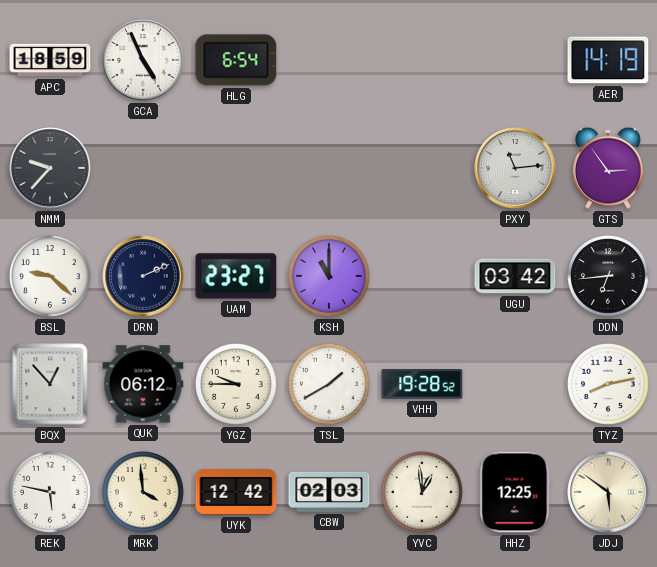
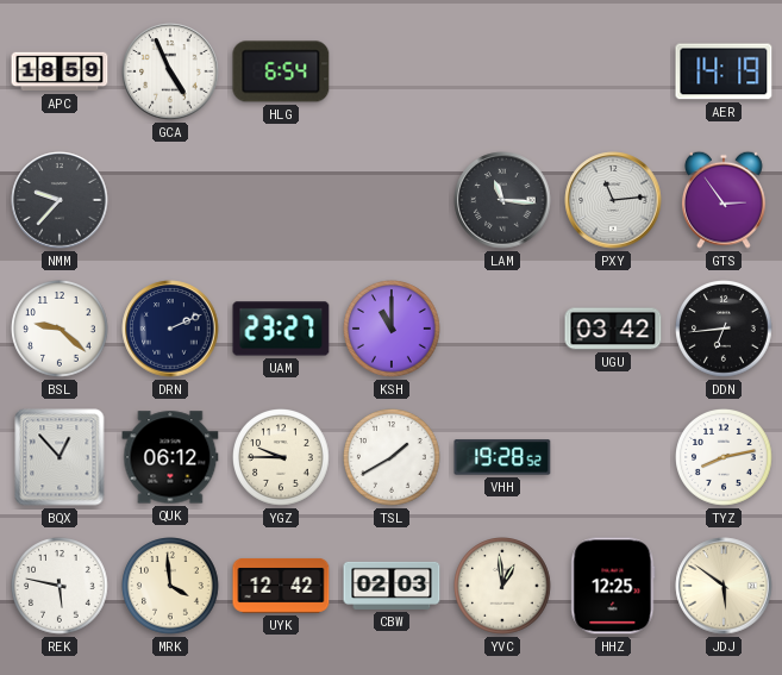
LAM: none -> 11:16 (502, 200)
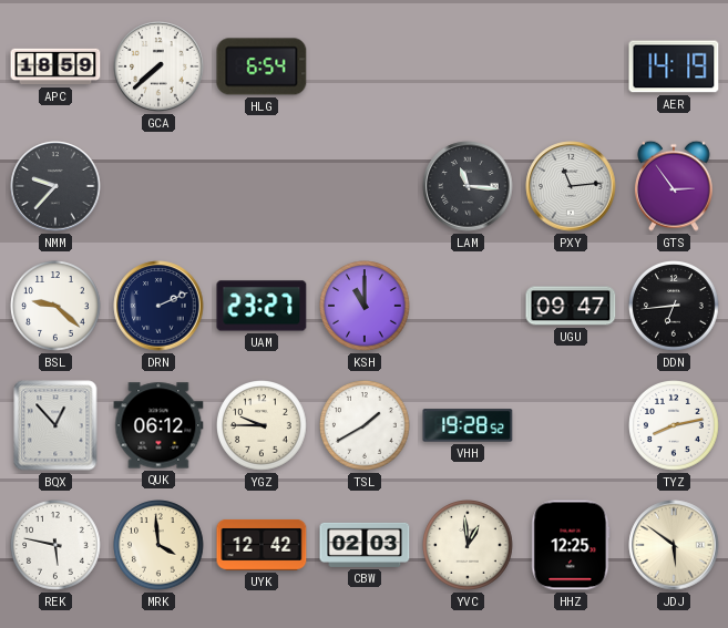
GCA: 4:56 -> 7:38 (158, 66)
UGU: 03:42 -> 09:47 (571, 306)
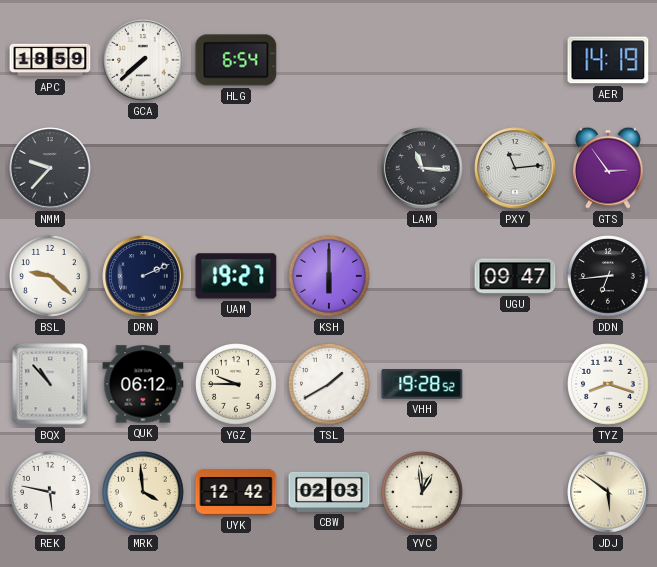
UAM: 23:27 -> 19:27 (236, 276)
KSH: 11:00 -> 6:00 (330, 277)
BQX: 12:53 -> 10:53 (50, 384)
TYZ: 8:13 -> 8:18 (609, 385)
HHZ: 12:25 -> none (571, 545)
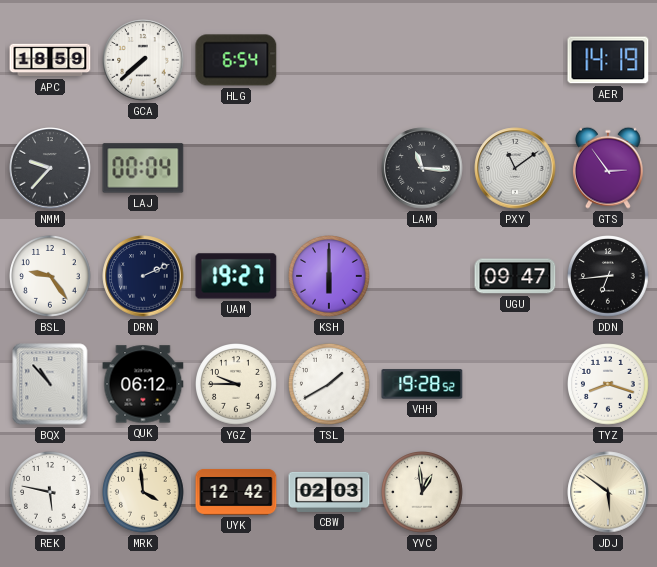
LAJ: none -> 00:04 (143, 168)
PXY: 11:14 -> 11:09 (515, 168)
BSL: 9:22 -> 9:24 (51, 277)
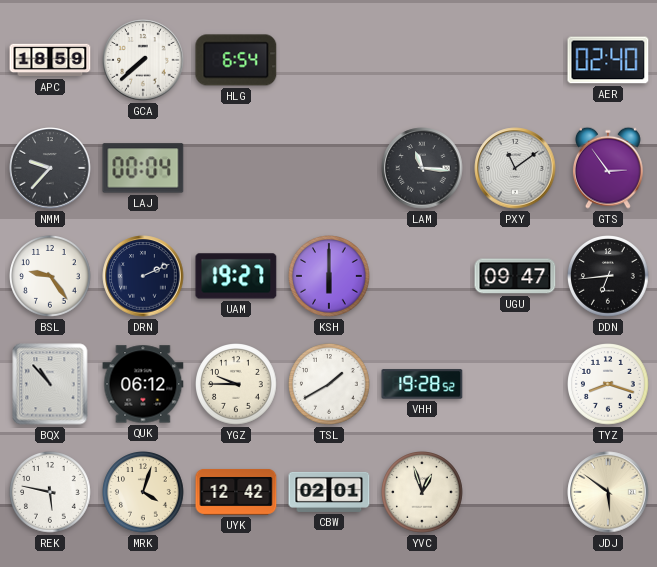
AER: 14:19 -> 02:40 (608, 60)
MRK: 3:59 -> 4:03 (144, 493)
CBW: 02:03 -> 02:01 (329, 492)
YVC: 12:59 -> 12:57 (423, 493)
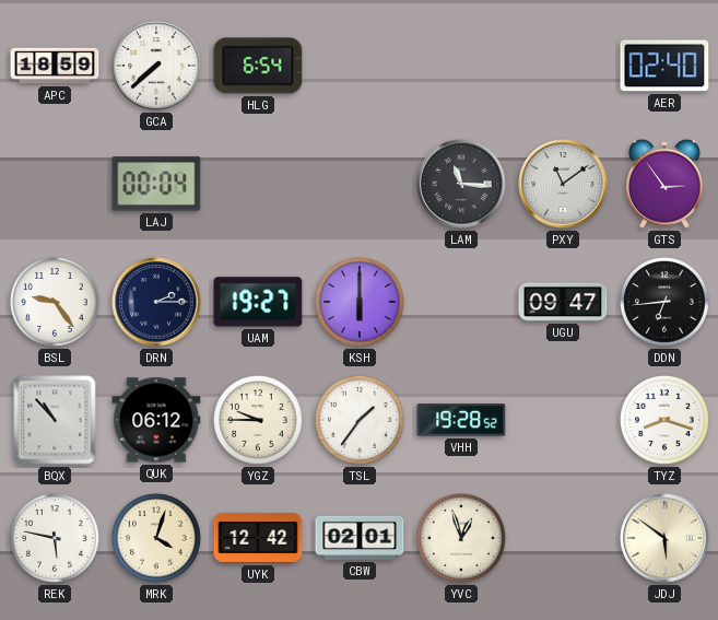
NMM: 9:37 -> none (50, 168)
DRN: 2:11 -> 2:15 (156, 302)
TSL: 1:40 -> 1:36 (361, 421)
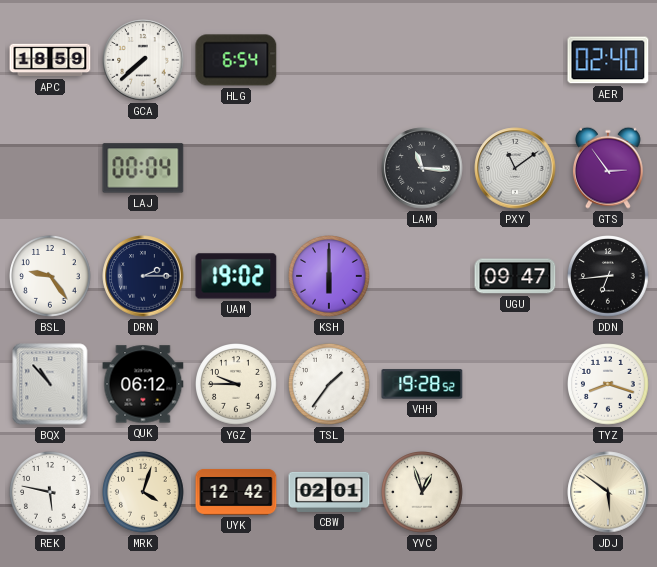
UAM: 19:27 -> 19:02 (236, 276)
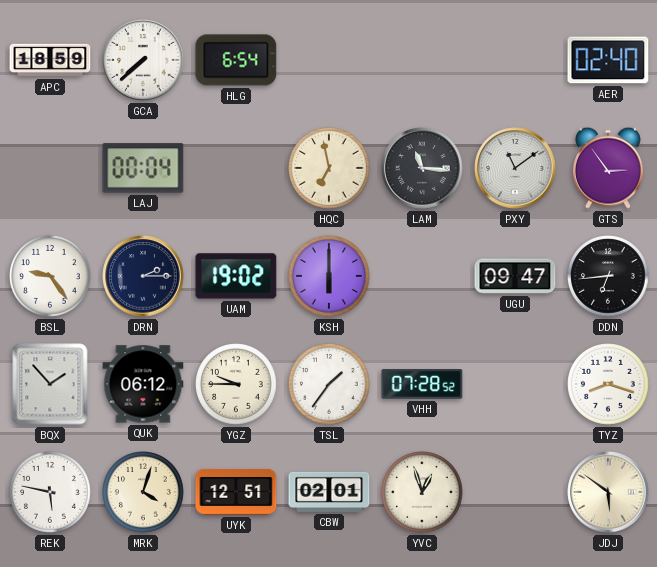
HQC: none -> 6:58 (330, 169)
BQX: 10:53 -> 1:53 (50, 384)
VHH: 19:28 -> 07:28 (422, 384)
UYK: 12:42 -> 12:51 (236, 492)
